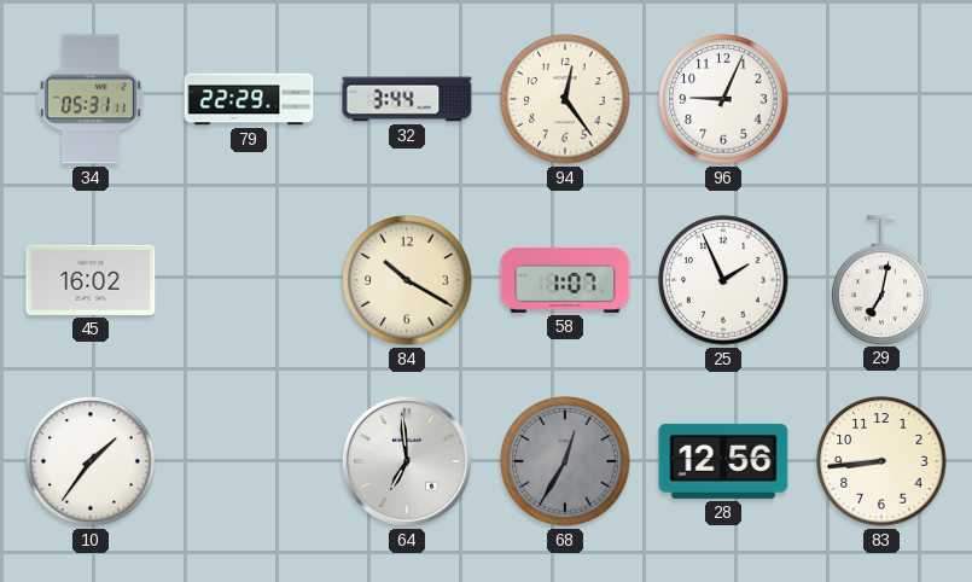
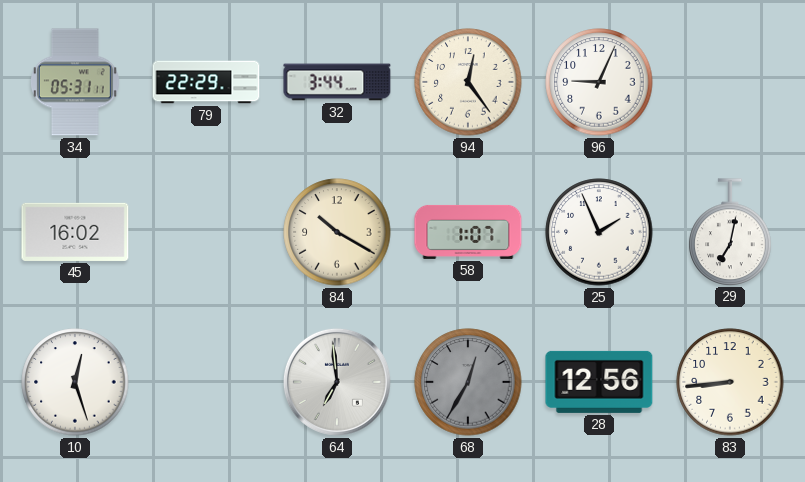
10: 1:36 -> 12:27 (75, 382)
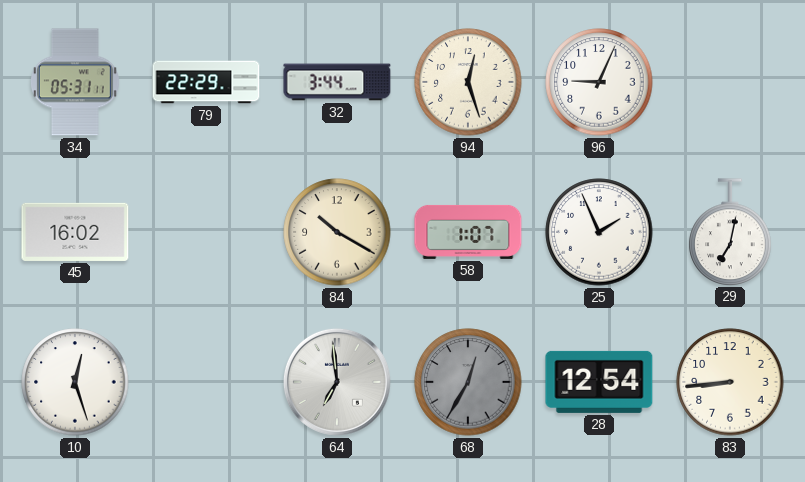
94: 12:24 -> 12:27 (468, 82)
28: 12:56 -> 12:54 (599, 382)
